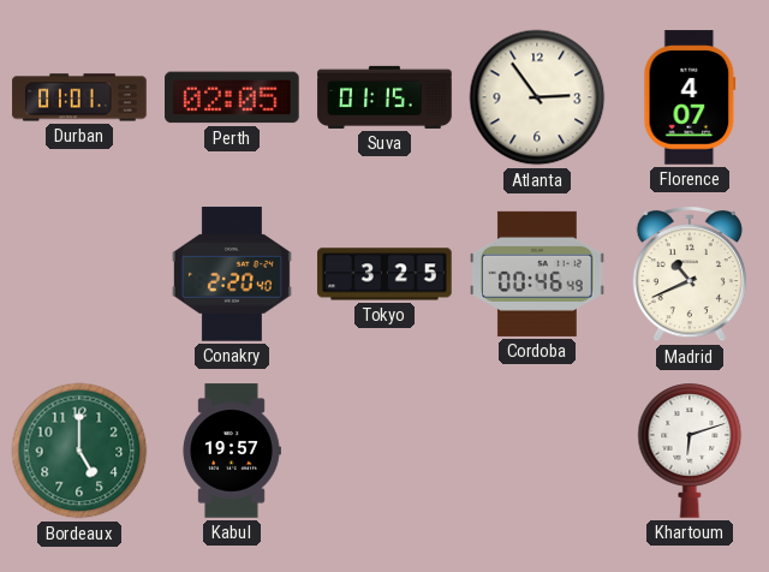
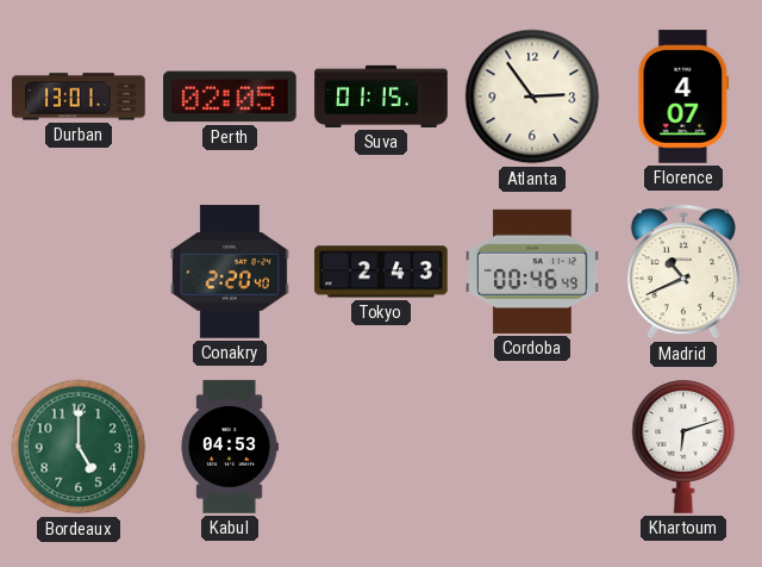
Durban: 01:01 -> 13:01 (79, 96)
Tokyo: 3:25 -> 2:43 (381, 272)
Kabul: 19:57 -> 04:53 (230, 447)
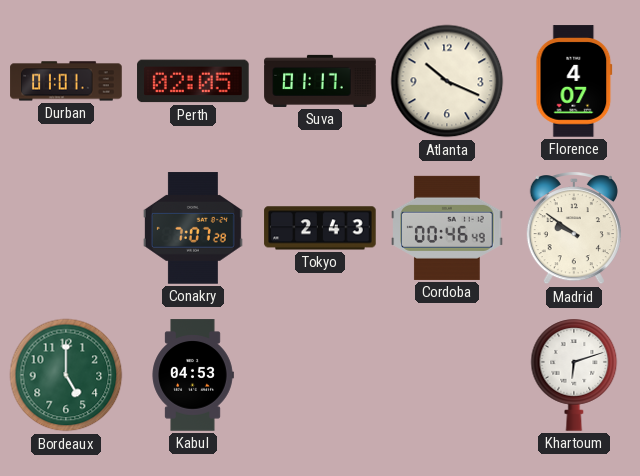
Durban: 13:01 -> 01:01 (66, 81)
Suva: 01:15 -> 01:17 (320, 81)
Atlanta: 2:54 -> 10:19 (447, 81)
Conakry: 2:20 -> 7:07 (193, 228)
Madrid: 10:41 -> 9:51 (574, 229)
